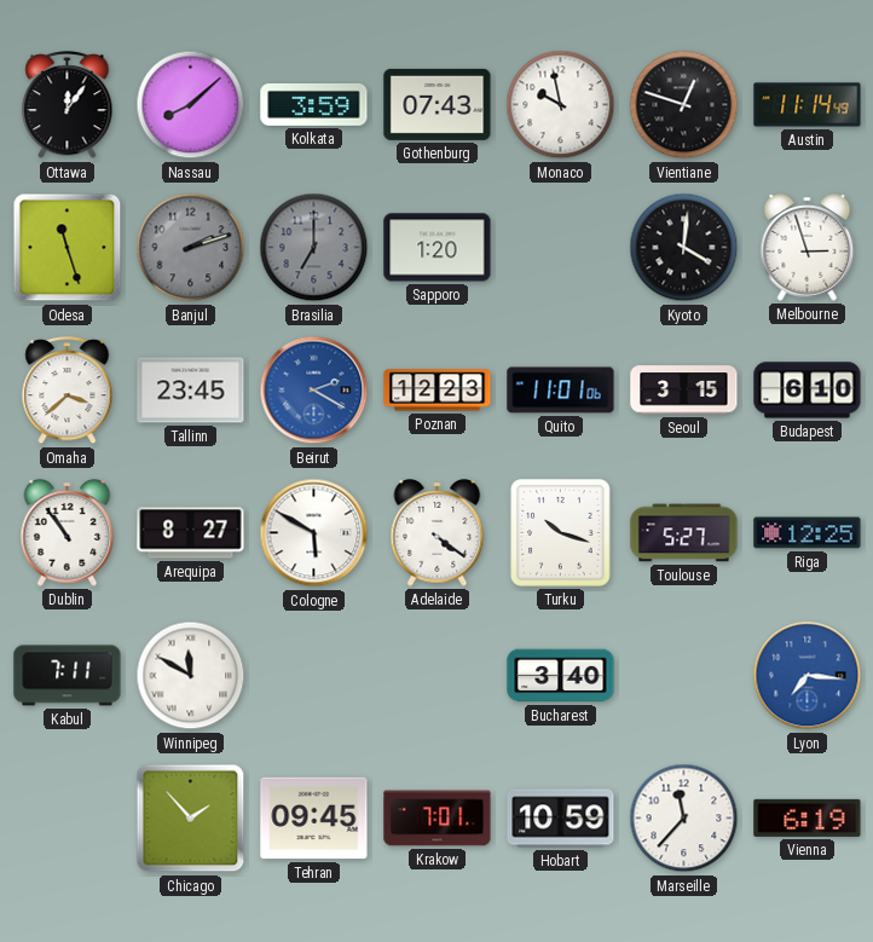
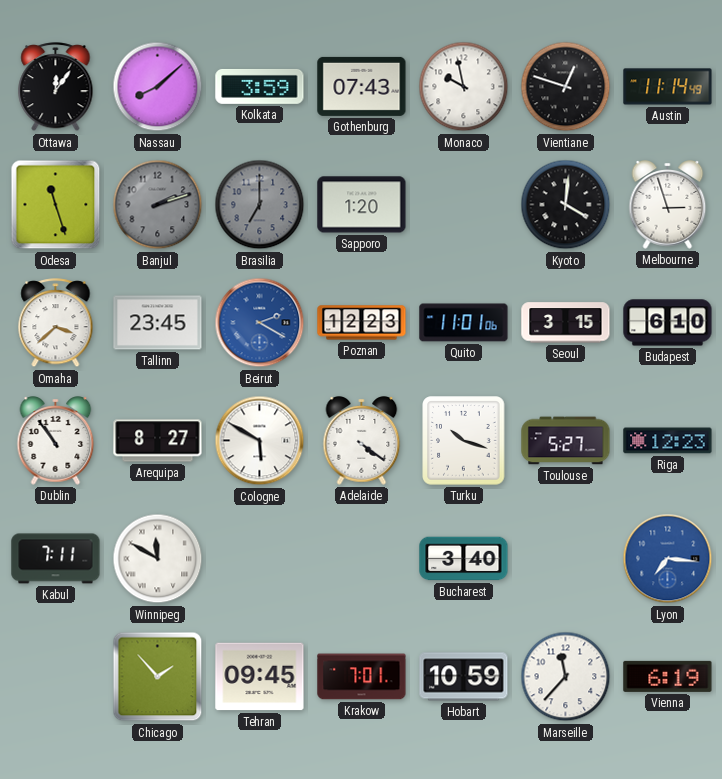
Riga: 12:25 -> 12:23 (668, 441)
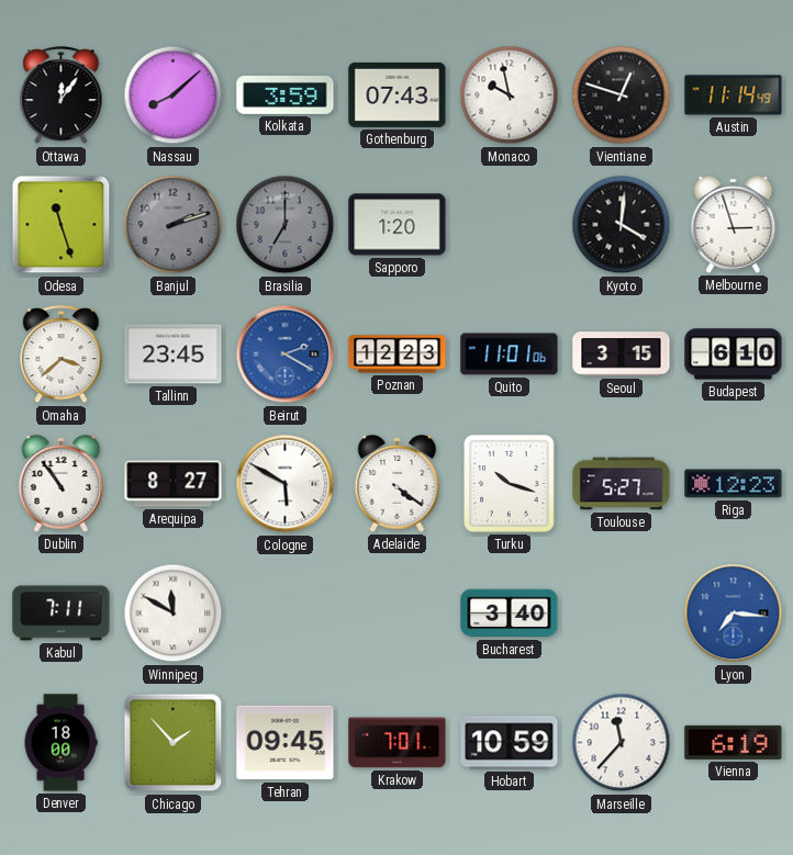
Denver: none -> 18:00 (60, 743)
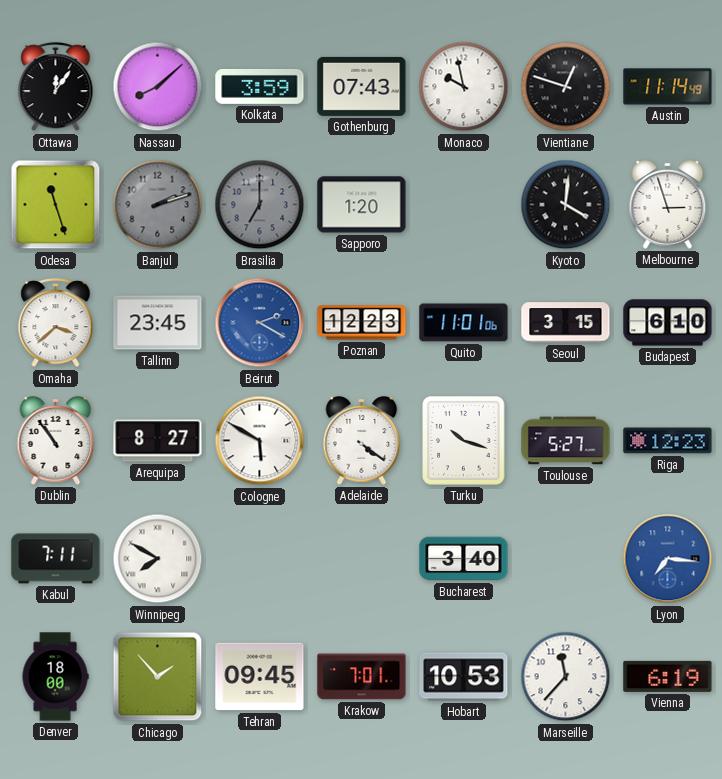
Winnipeg: 11:50 -> 7:50 (158, 559)
Hobart: 10:59 -> 10:53 (464, 677)
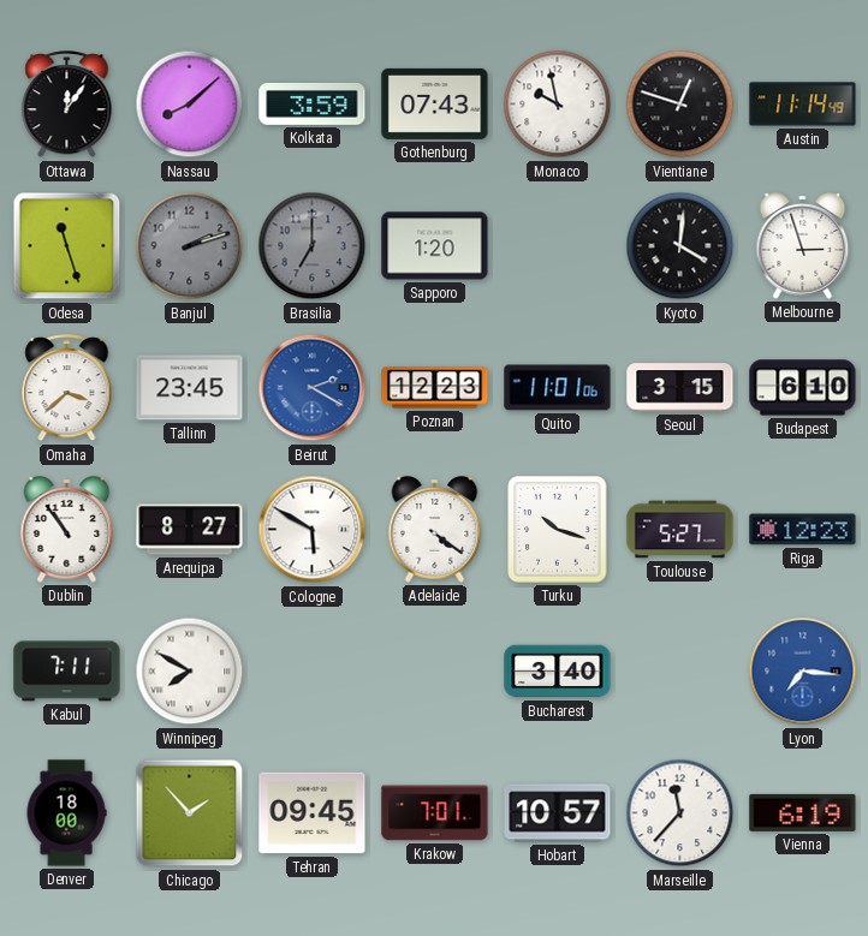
Hobart: 10:53 -> 10:57 (558, 813)
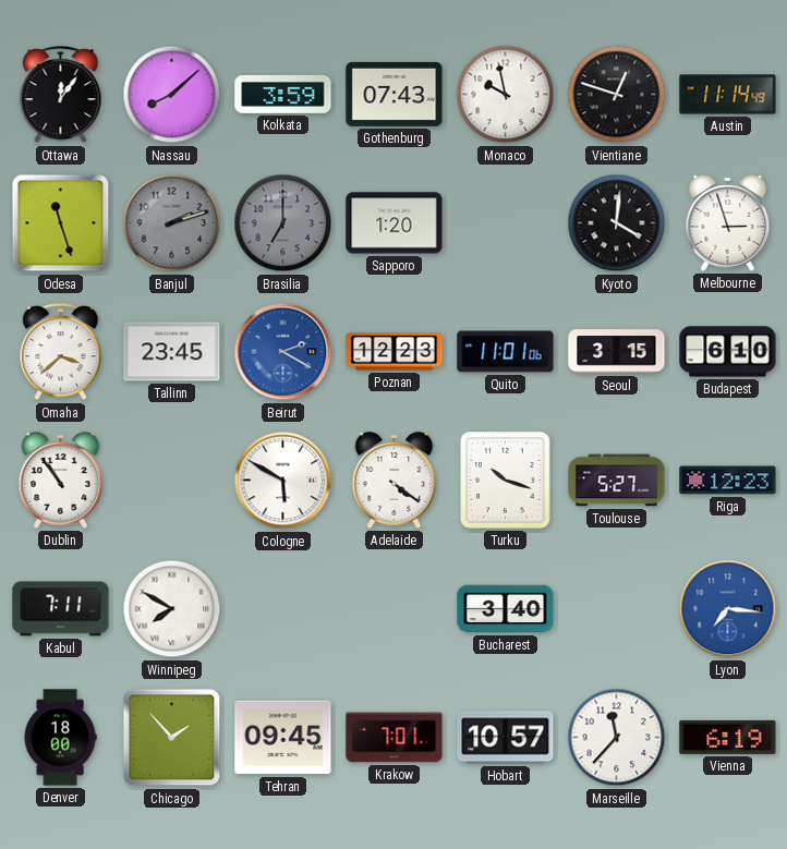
Arequipa: 8:27 -> none (190, 530)
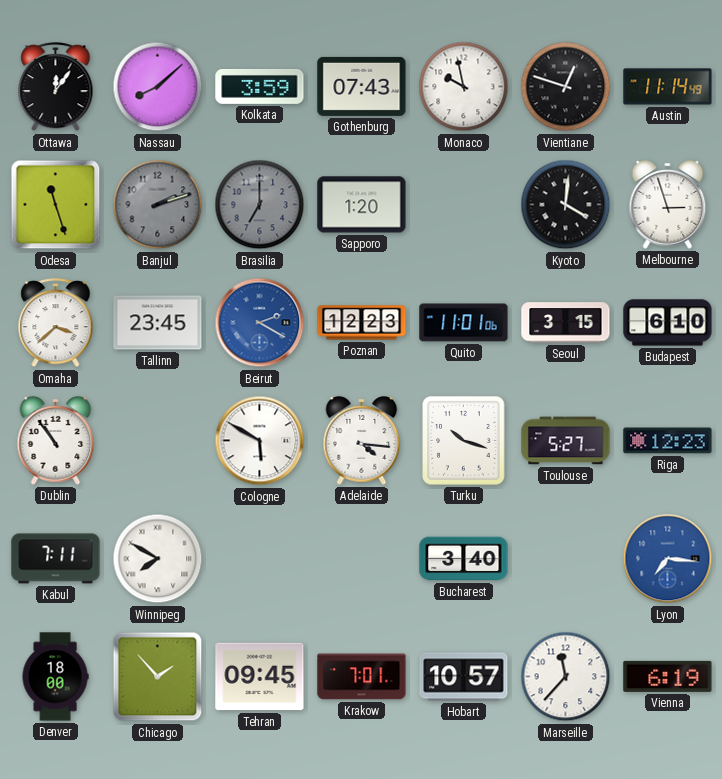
Adelaide: 4:21 -> 4:16 (362, 441)
